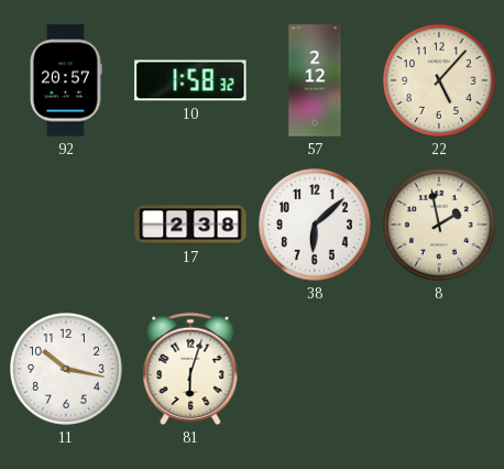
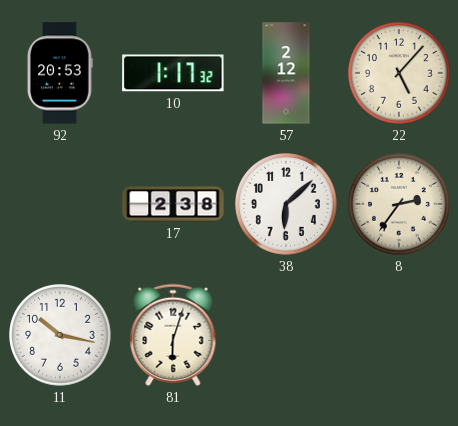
92: 20:57 -> 20:53 (60, 73)
10: 1:58 -> 1:17 (173, 73)
8: 1:58 -> 2:36 (400, 205)
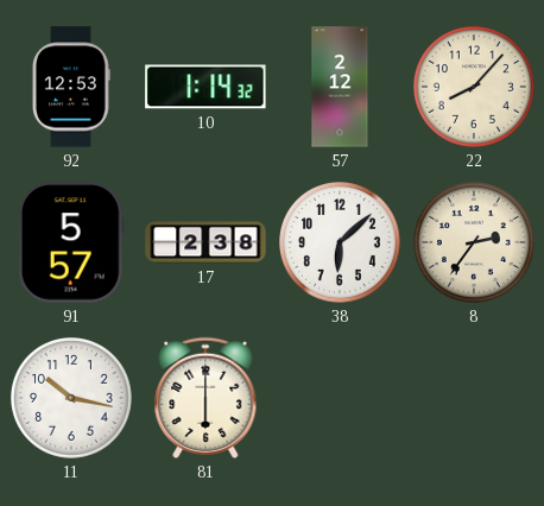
92: 20:53 -> 12:53 (71, 87)
10: 1:17 -> 1:14 (205, 87)
22: 5:07 -> 8:07 (475, 88)
91: none -> 5:57 (71, 242)
81: 6:03 -> 6:00 (205, 398)
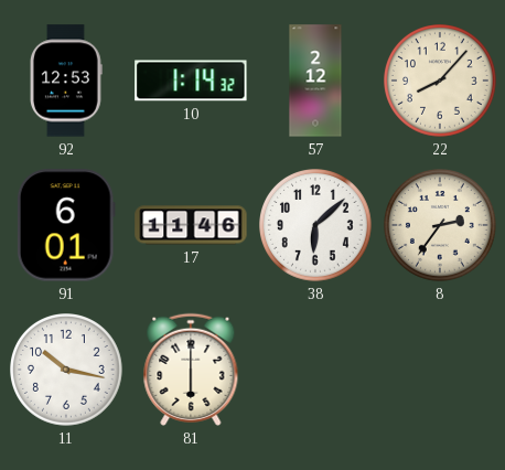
91: 5:57 -> 6:01 (66, 225)
17: 2:38 -> 11:46 (191, 225)
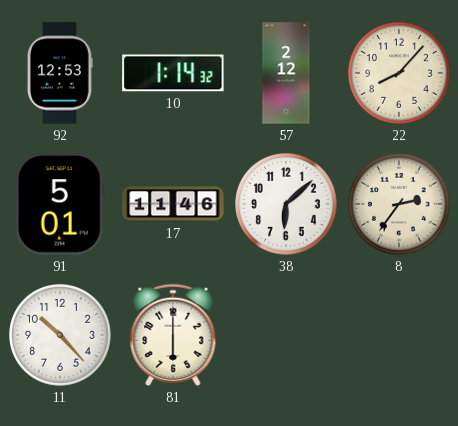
91: 6:01 -> 5:01 (60, 204)
11: 10:17 -> 10:23 (61, 336)
